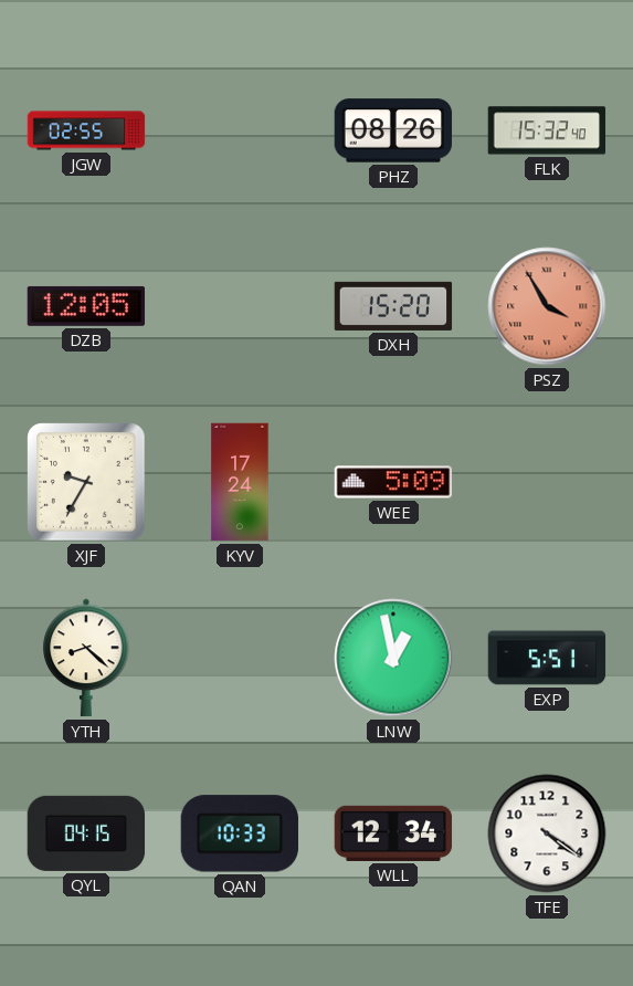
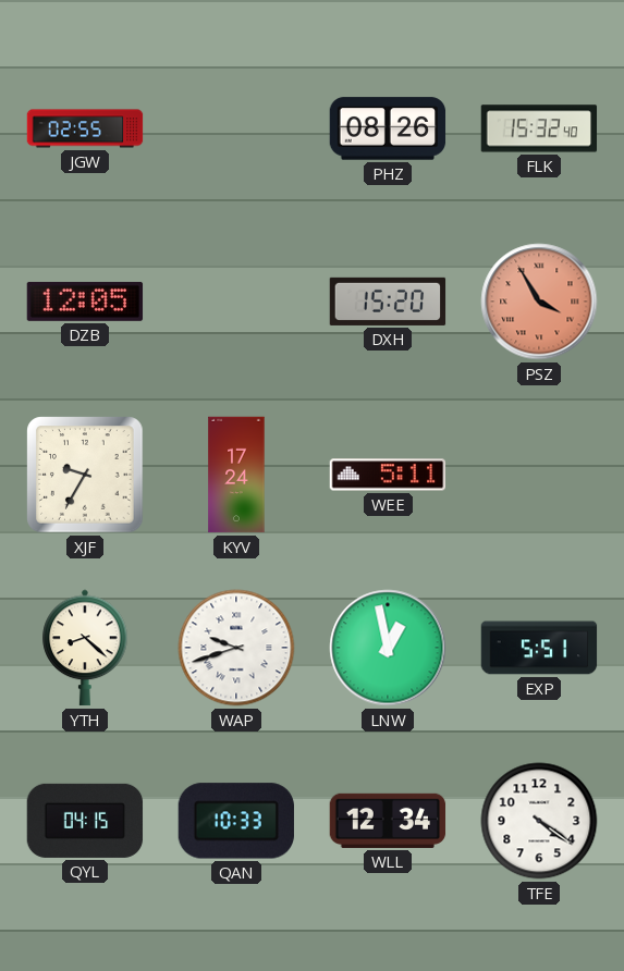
WEE: 5:09 -> 5:11 (388, 475)
WAP: none -> 9:42 (236, 648)
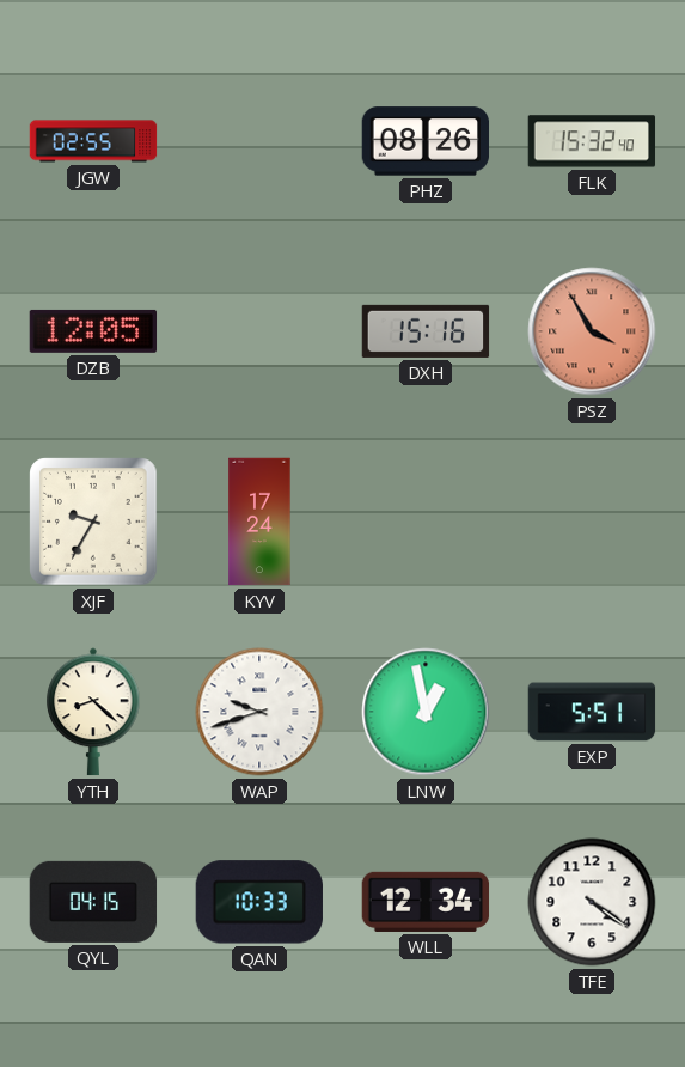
DXH: 15:20 -> 15:16 (426, 331)
WEE: 5:11 -> none (388, 475)
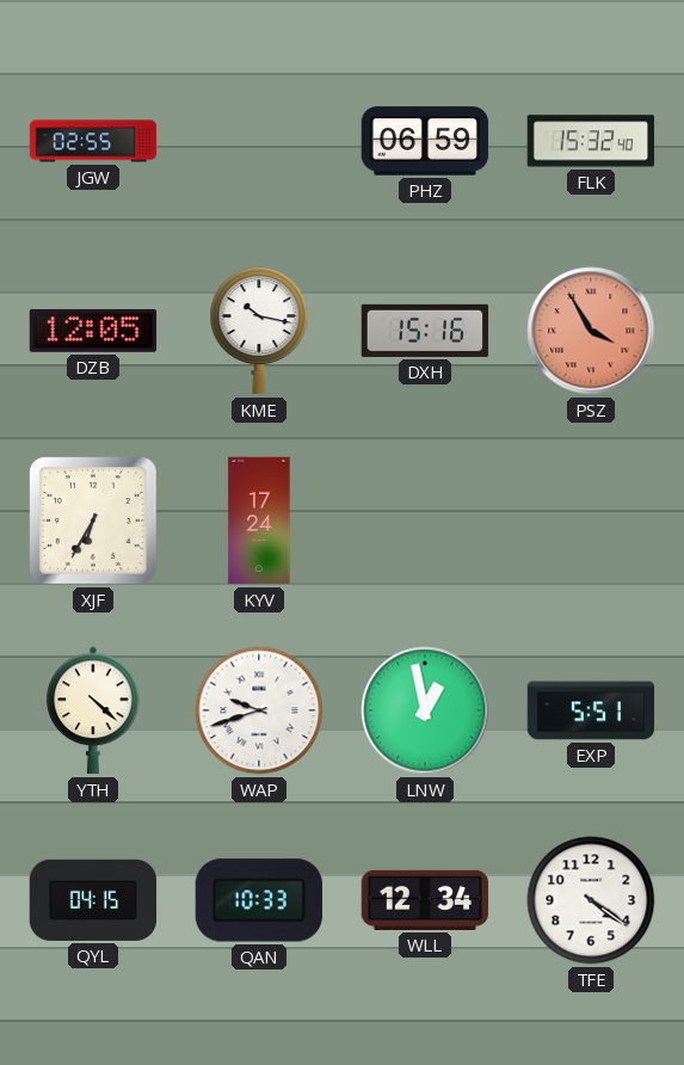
PHZ: 08:26 -> 06:59 (425, 141)
KME: none -> 10:17 (259, 331)
XJF: 9:35 -> 6:35 (93, 521)
YTH: 8:22 -> 4:22 (93, 710)
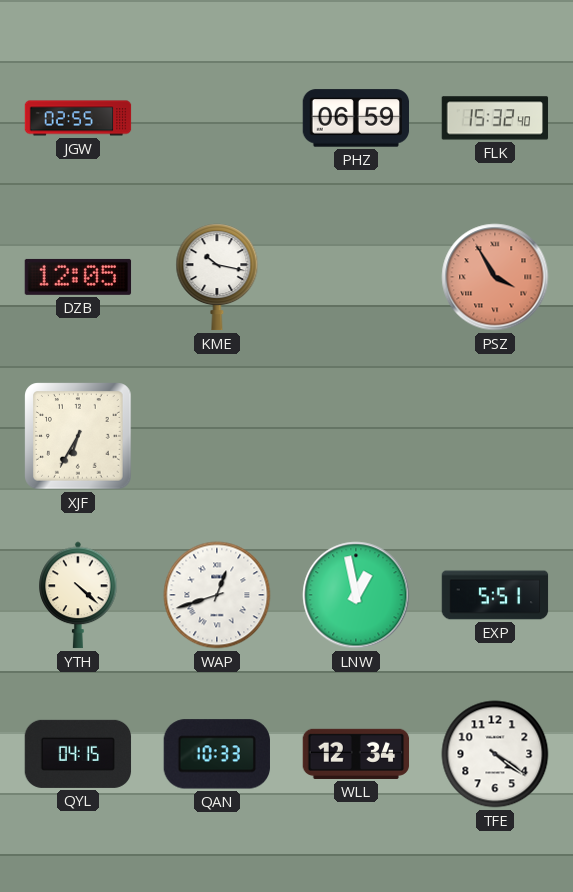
DXH: 15:16 -> none (425, 331)
KYV: 17:24 -> none (259, 521)
WAP: 9:42 -> 12:42 (217, 595)
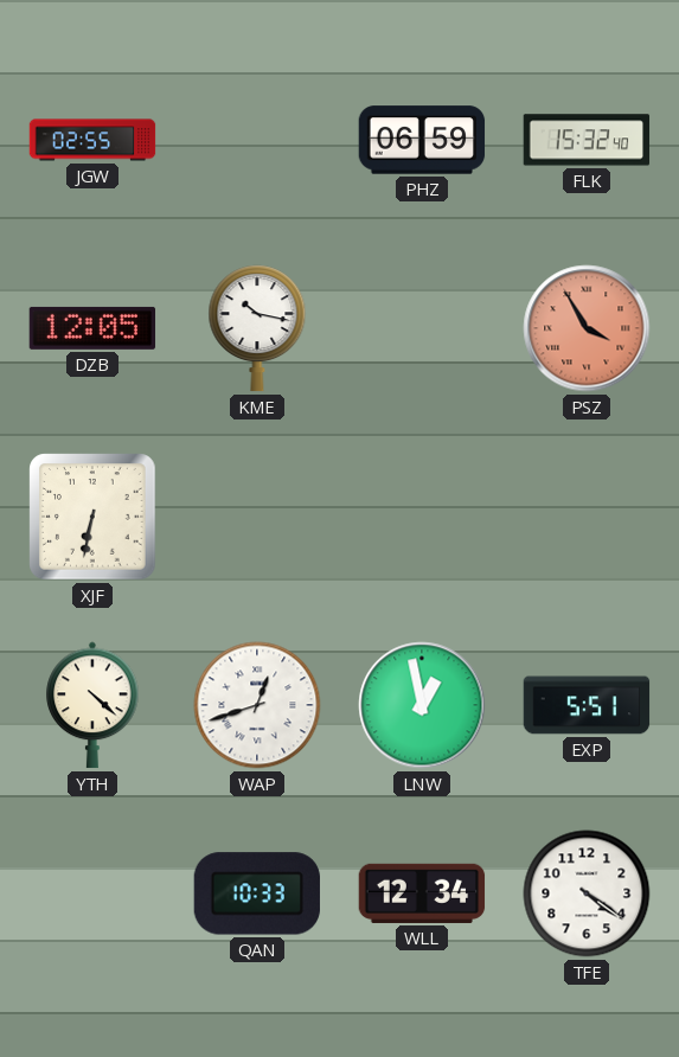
XJF: 6:35 -> 6:32 (92, 517)
QYL: 04:15 -> none (78, 754)
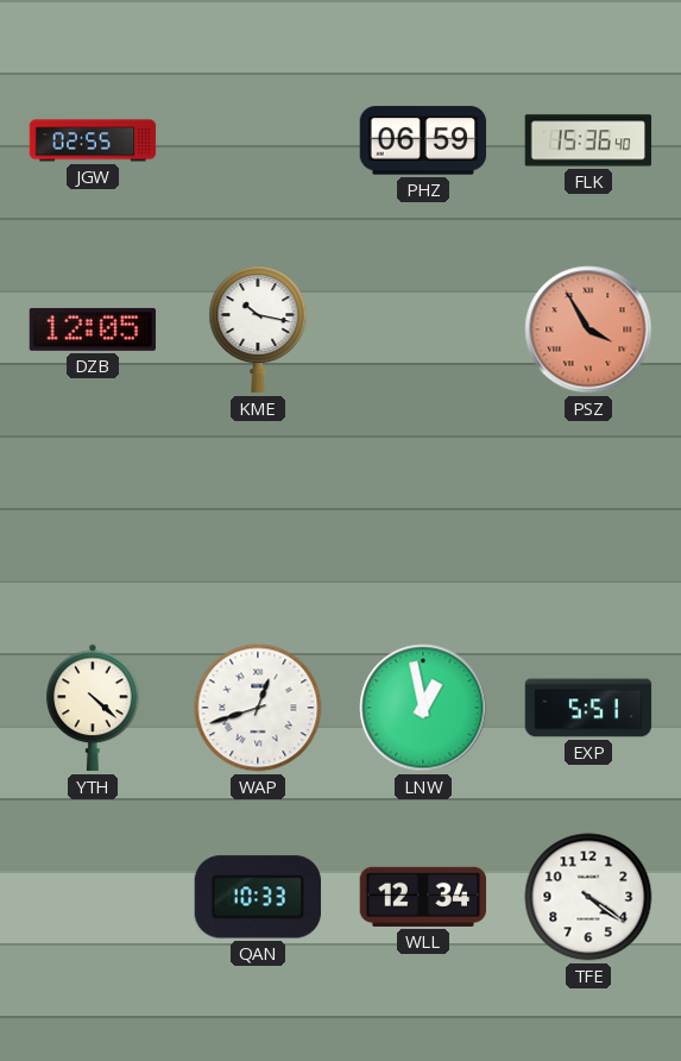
FLK: 15:32 -> 15:36 (588, 140)
XJF: 6:32 -> none (92, 517)
